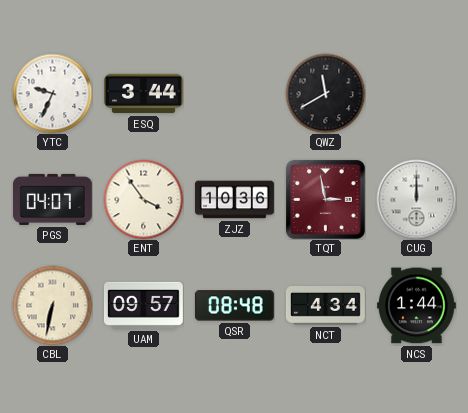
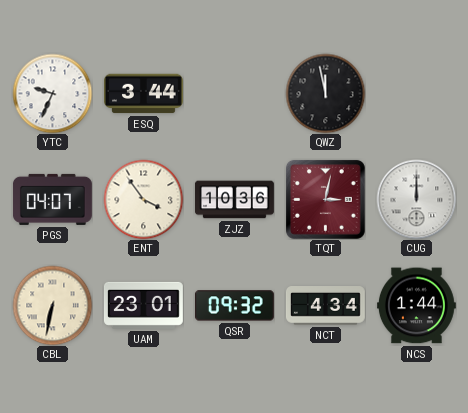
QWZ: 11:40 -> 11:58 (325, 93)
TQT: 2:58 -> 3:02 (325, 199)
UAM: 09:57 -> 23:01 (143, 305)
QSR: 08:48 -> 09:32 (234, 306)
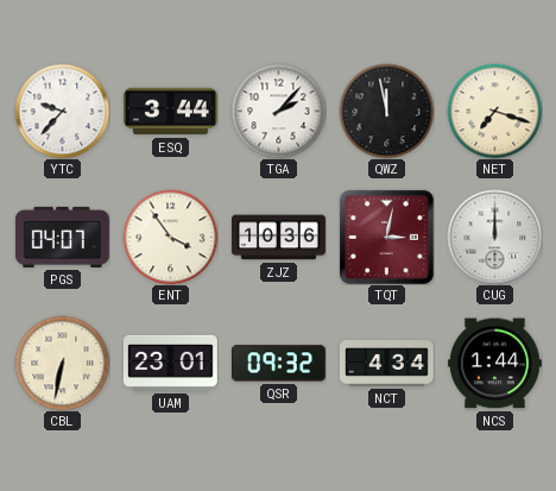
YTC: 9:34 -> 9:37 (62, 111)
TGA: none -> 2:07 (278, 111)
NET: none -> 7:18 (494, 111)
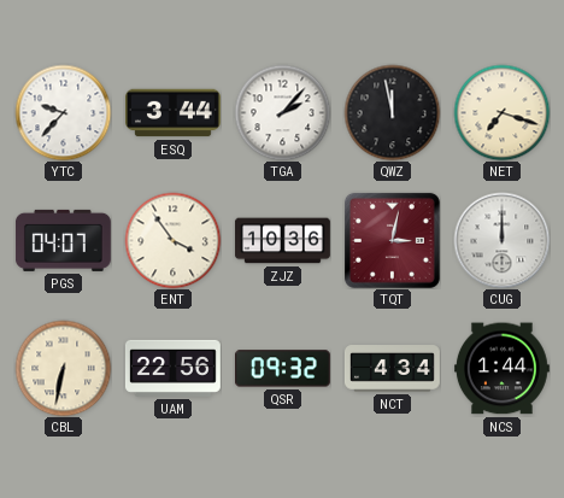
UAM: 23:01 -> 22:56 (172, 368)
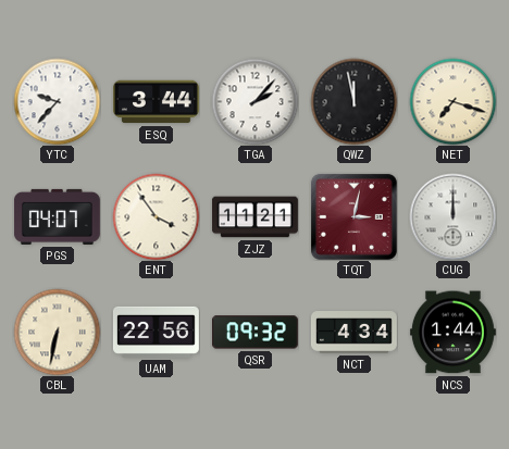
ZJZ: 10:36 -> 11:21 (254, 217)
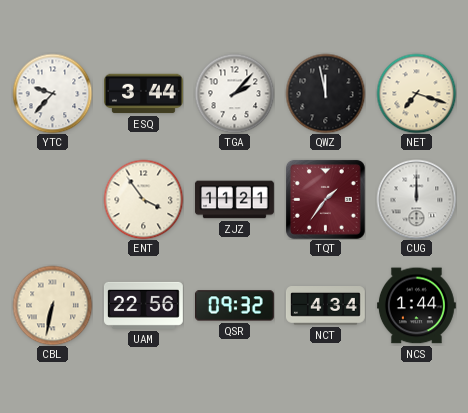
PGS: 04:07 -> none (57, 216)
TQT: 3:02 -> 1:36 (325, 199)
